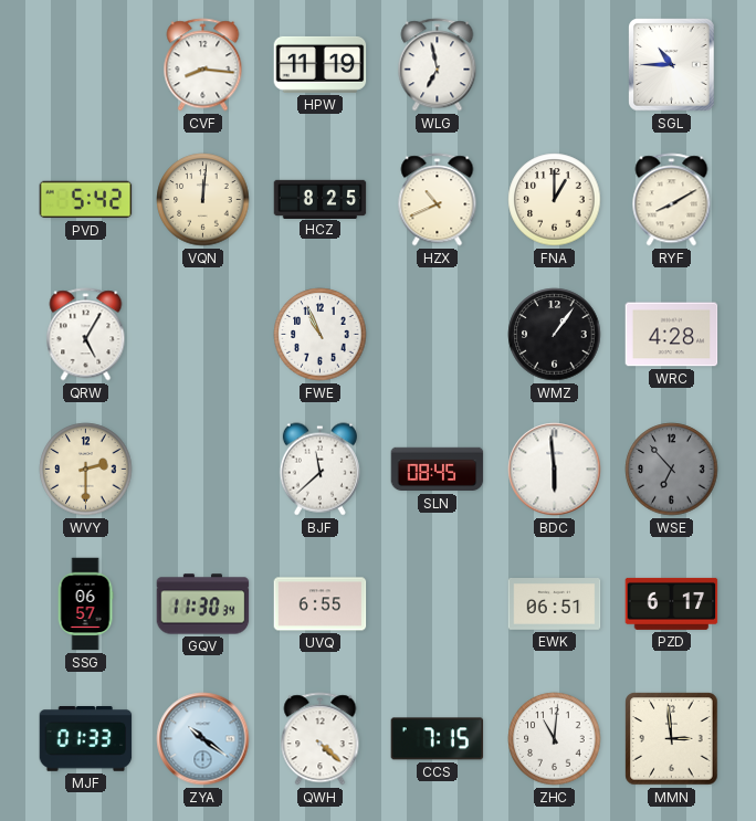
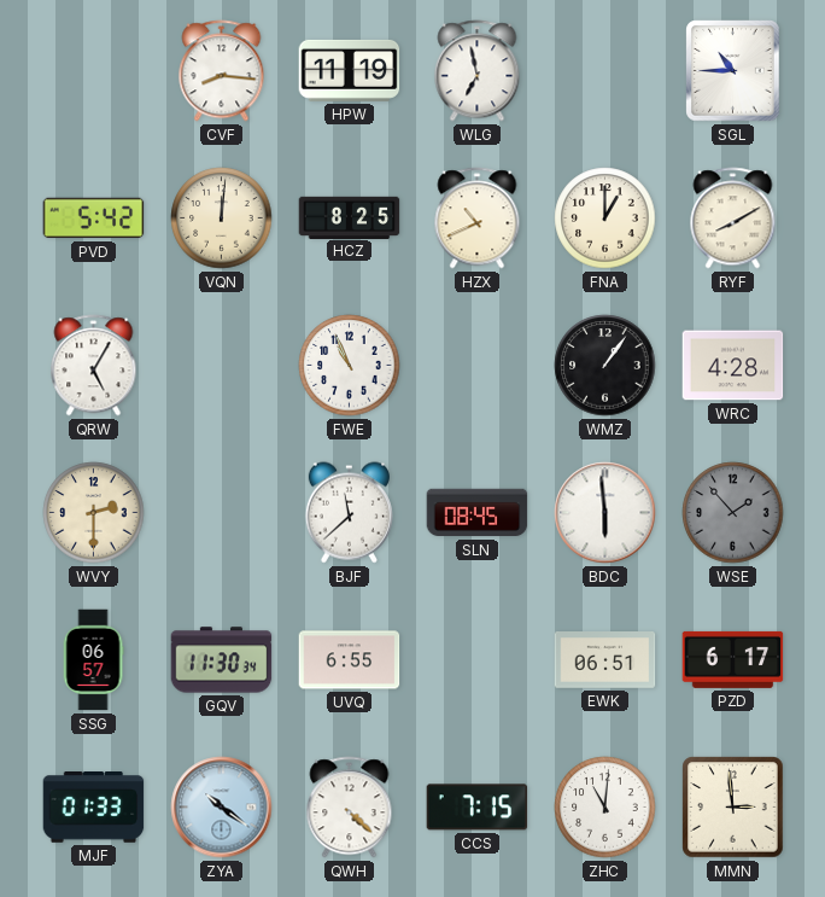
WSE: 6:53 -> 1:53 (733, 513)
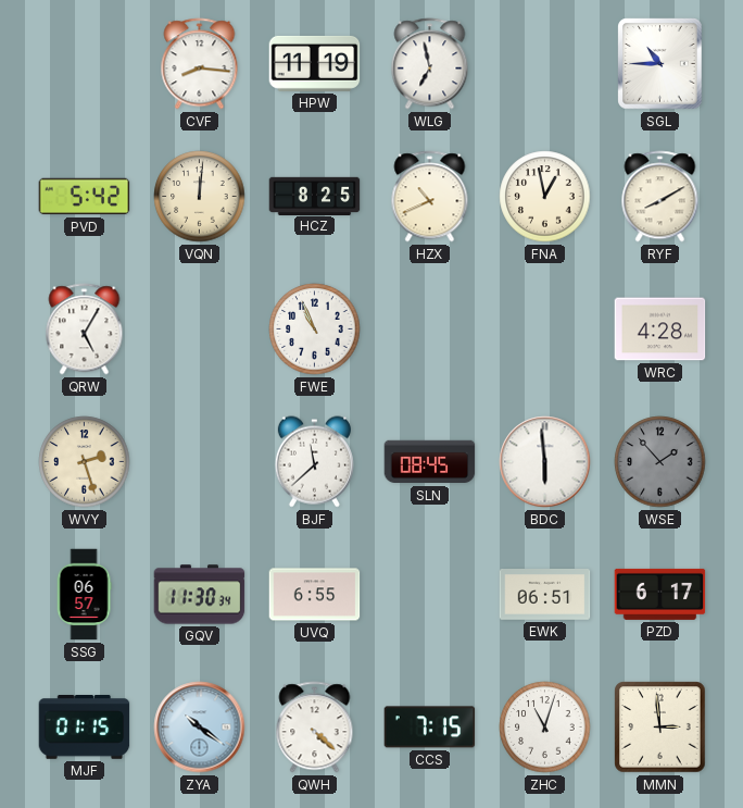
FNA: 1:00 -> 12:58 (545, 197)
WMZ: 1:06 -> none (605, 366)
WVY: 2:30 -> 2:27 (85, 462)
MJF: 01:33 -> 01:15 (85, 728)
ZHC: 11:01 -> 11:03 (545, 728)
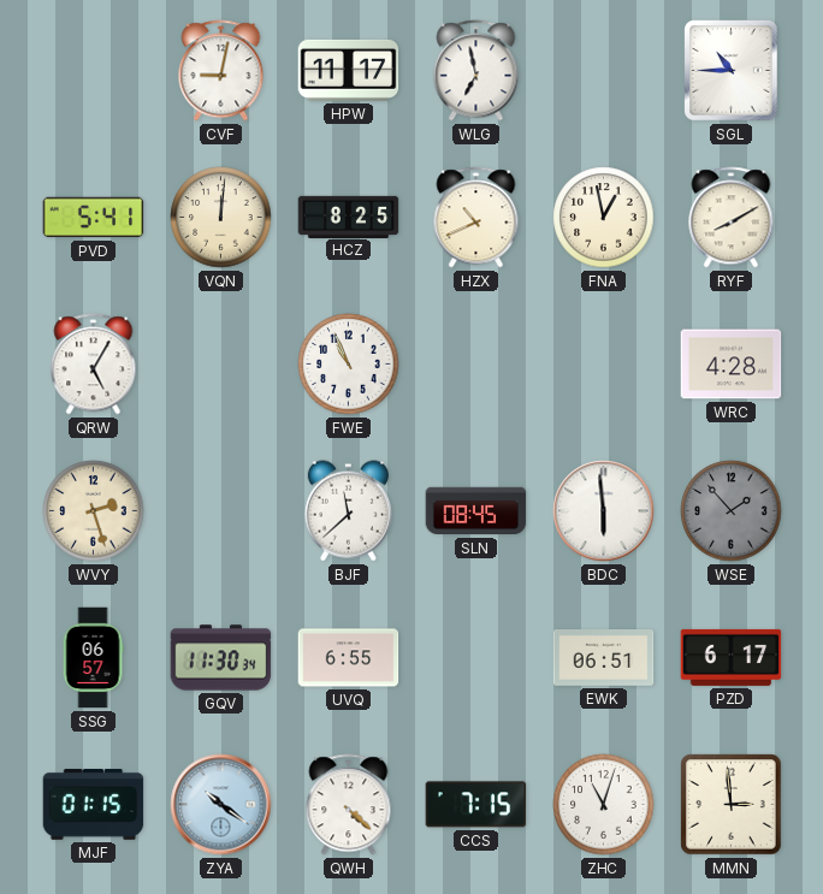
CVF: 8:16 -> 9:02 (221, 71)
HPW: 11:19 -> 11:17 (349, 70)
PVD: 5:42 -> 5:41 (94, 218)
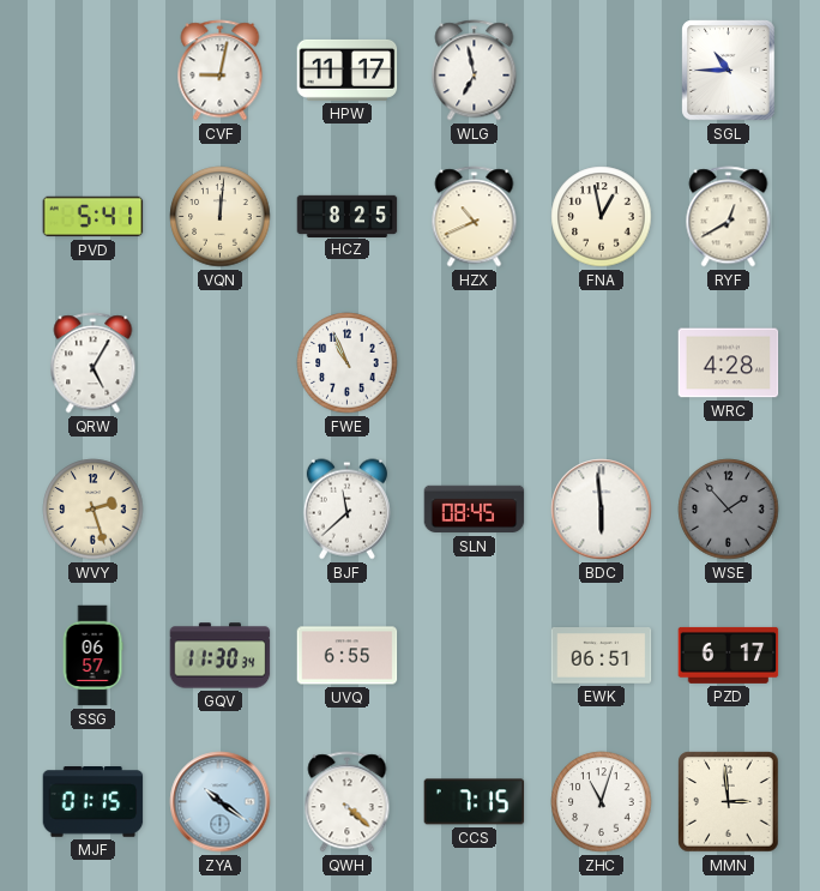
RYF: 8:10 -> 12:40 (729, 217)
